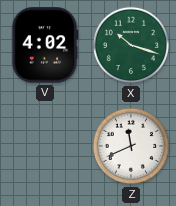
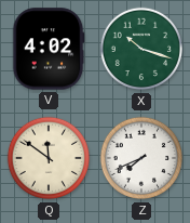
Q: none -> 11:51 (49, 158)
Z: 11:41 -> 7:41 (141, 158)
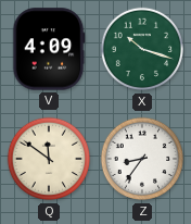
V: 4:02 -> 4:09 (49, 49)
Z: 7:41 -> 8:36 (142, 159)
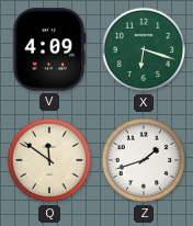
X: 10:18 -> 6:18 (144, 49)
Z: 8:36 -> 1:42 (144, 160)
